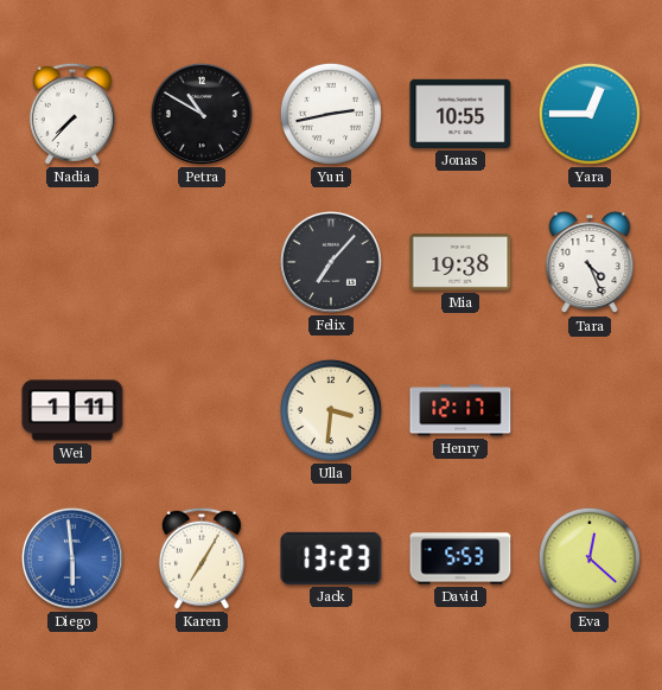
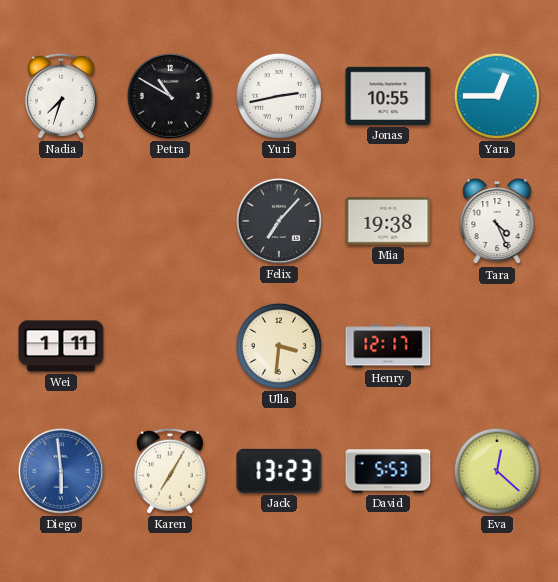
Nadia: 7:37 -> 7:33 (61, 96)
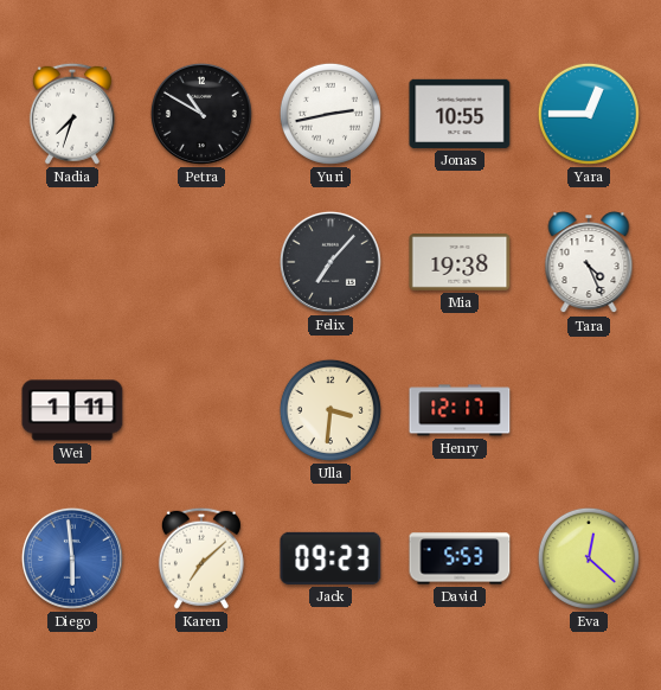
Karen: 7:05 -> 7:08 (201, 558)
Jack: 13:23 -> 09:23 (330, 558)
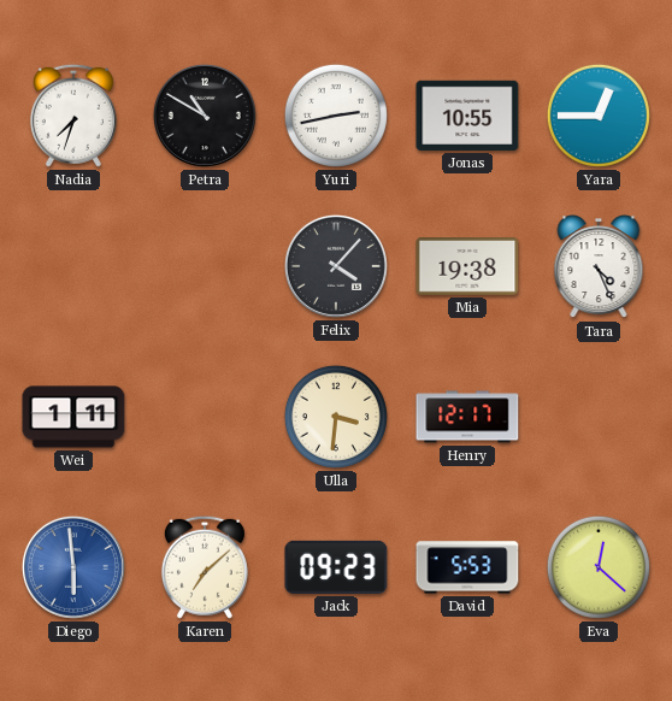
Felix: 7:07 -> 4:07 (336, 266)
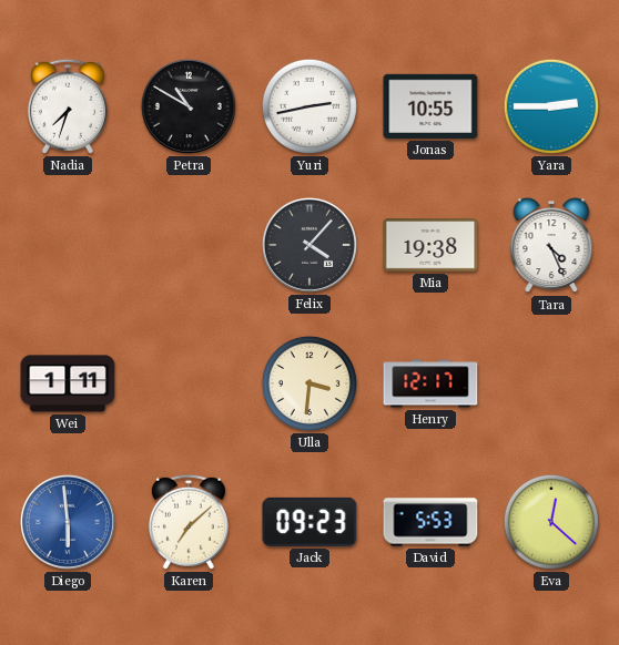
Yara: 12:45 -> 2:45 (551, 106)
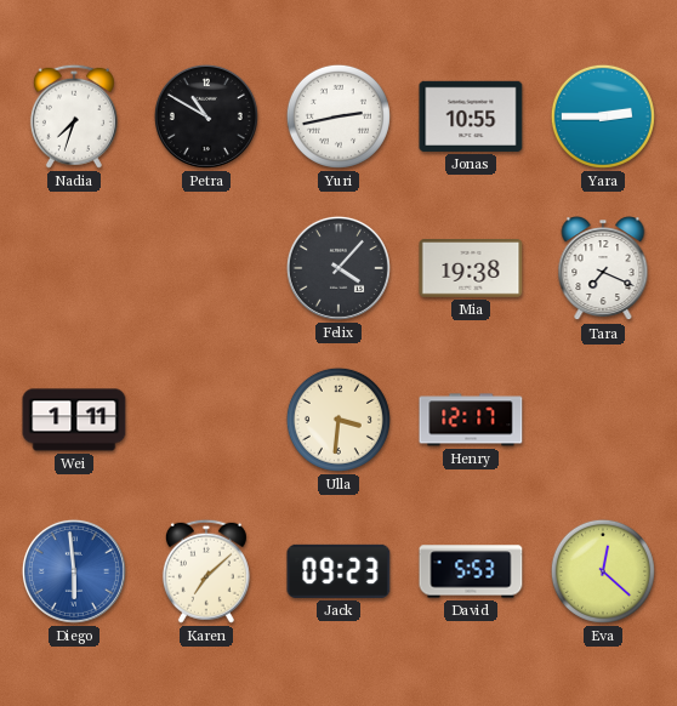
Tara: 4:26 -> 7:19 (603, 269)
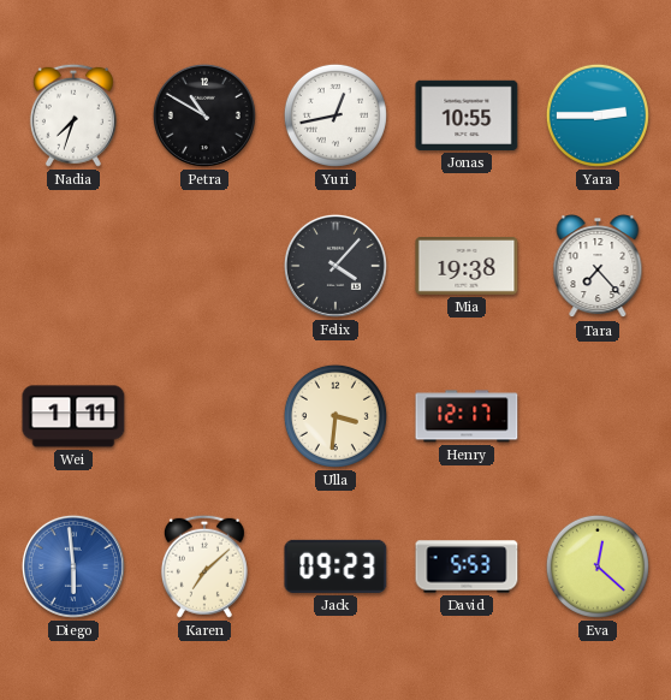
Yuri: 2:43 -> 12:43 (335, 115)
Tara: 7:19 -> 7:23 (598, 267)
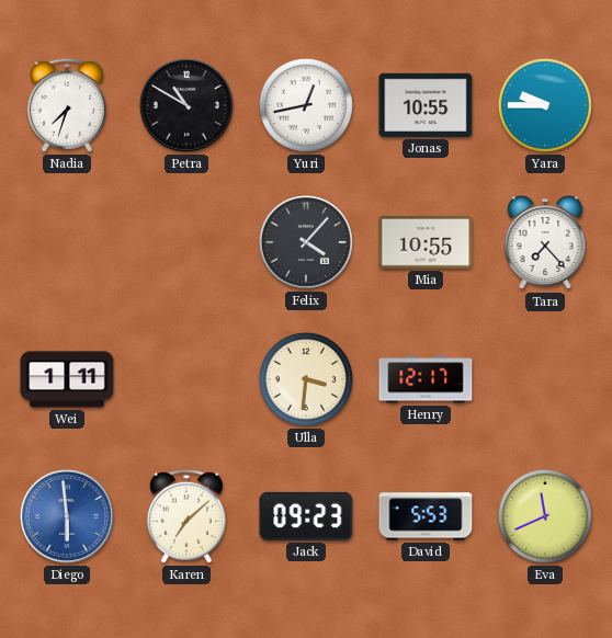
Yara: 2:45 -> 9:45 (545, 105)
Mia: 19:38 -> 10:55 (426, 243)
Eva: 12:22 -> 11:41 (545, 516)
